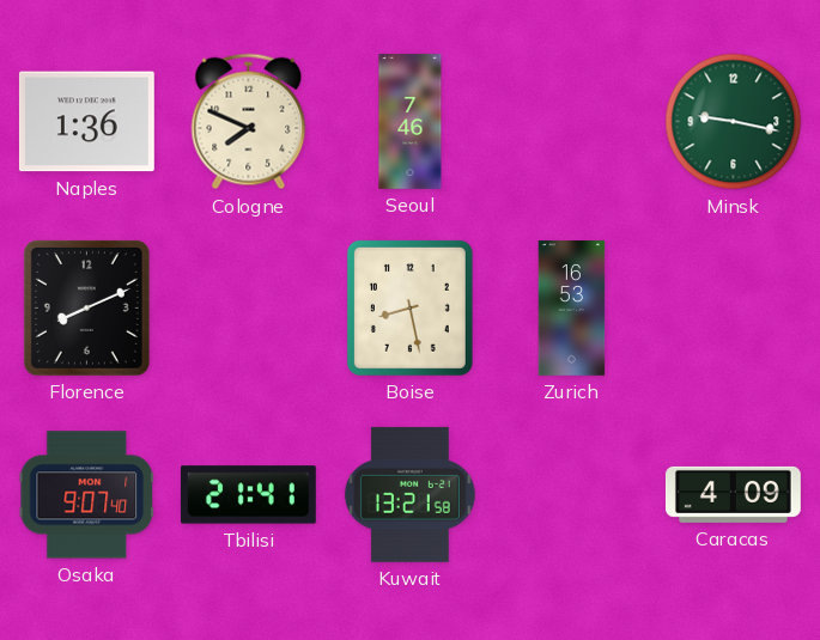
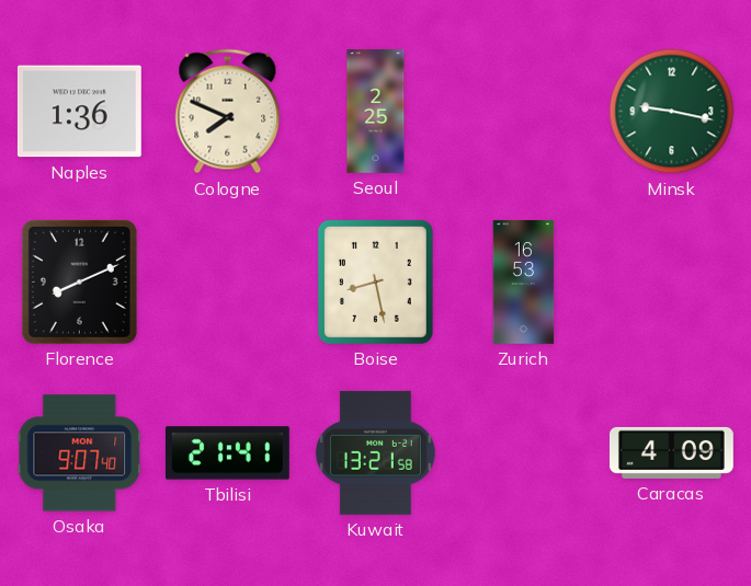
Seoul: 7:46 -> 2:25 (376, 112)
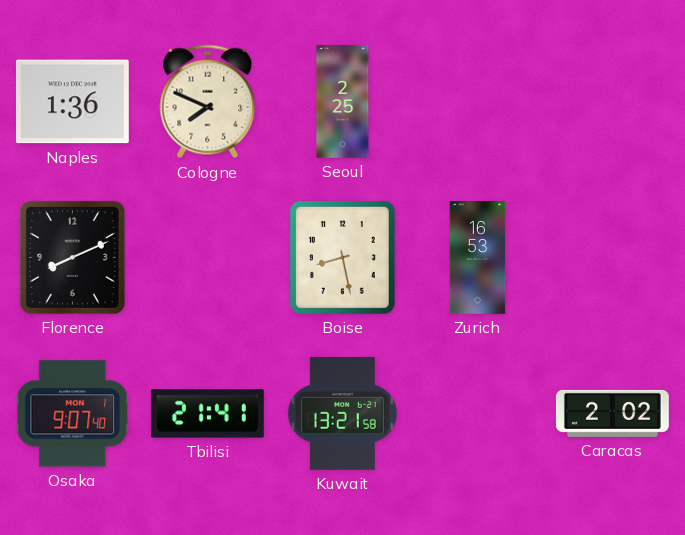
Minsk: 9:17 -> none (672, 112)
Caracas: 4:09 -> 2:02 (612, 413)
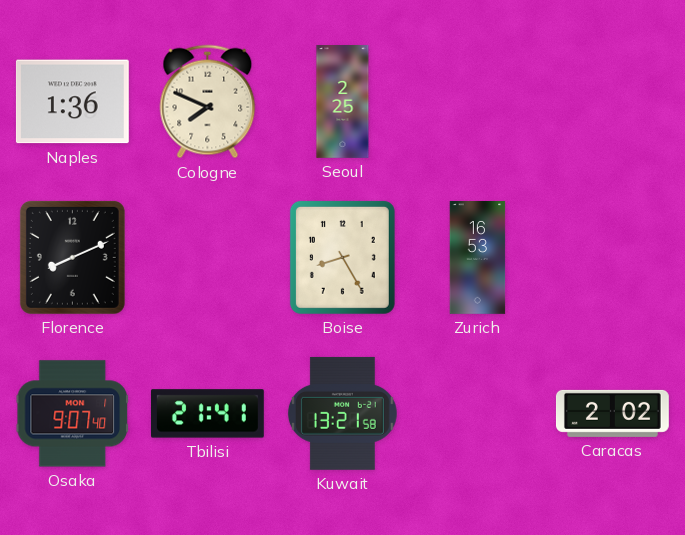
Boise: 8:28 -> 8:25 (342, 257)
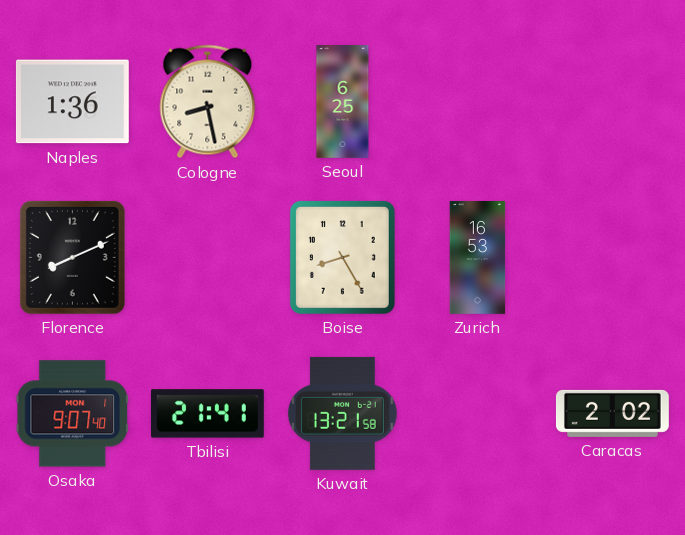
Cologne: 7:49 -> 8:28 (208, 102)
Seoul: 2:25 -> 6:25 (343, 102)
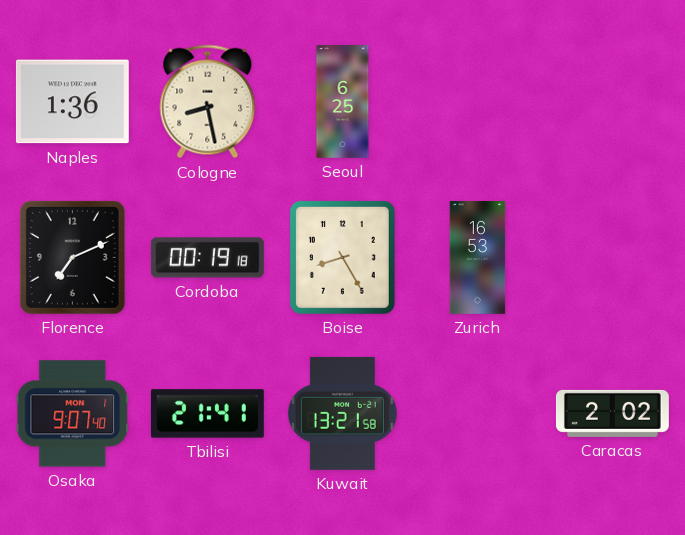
Florence: 8:11 -> 7:11 (72, 257)
Cordoba: none -> 00:19 (207, 258)
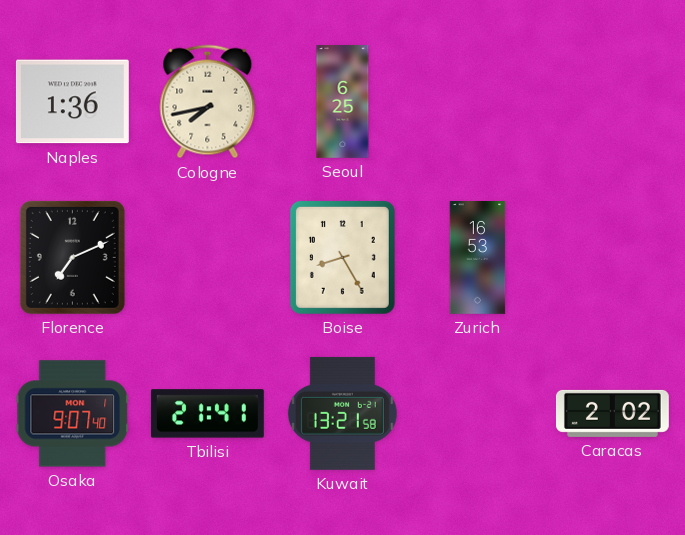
Cologne: 8:28 -> 7:43 (208, 102)
Cordoba: 00:19 -> none (207, 258)
